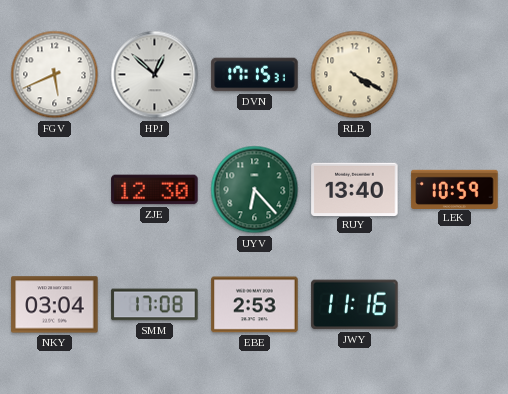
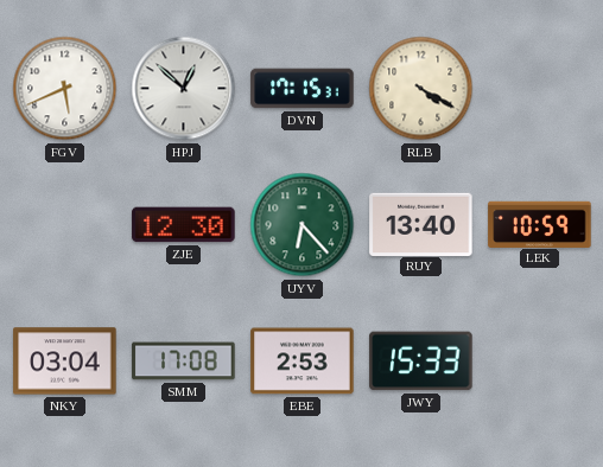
JWY: 11:16 -> 15:33 (421, 362)
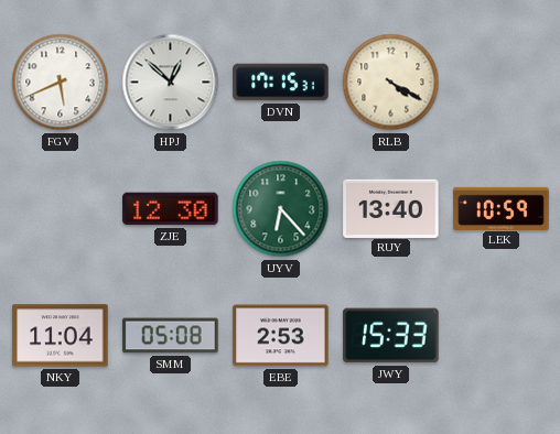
NKY: 03:04 -> 11:04 (61, 336)
SMM: 17:08 -> 05:08 (171, 336)
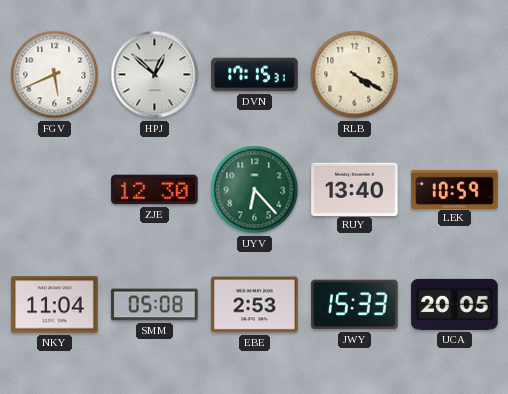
UCA: none -> 20:05 (455, 304)
